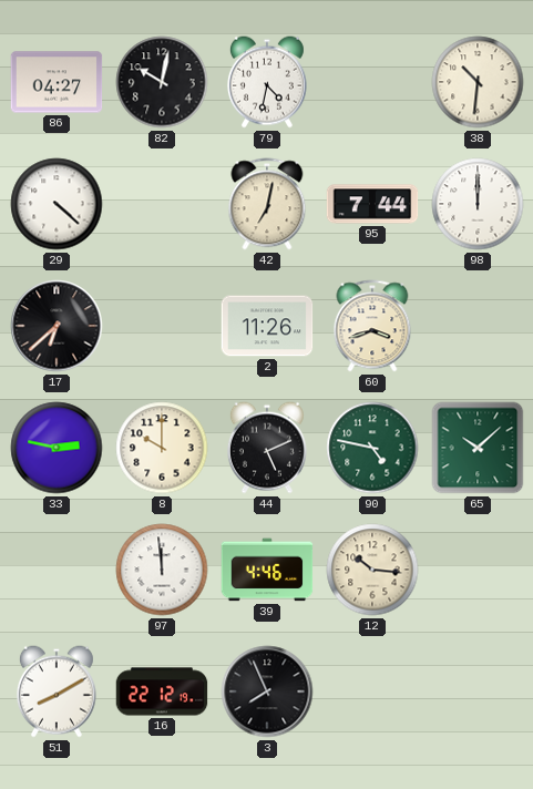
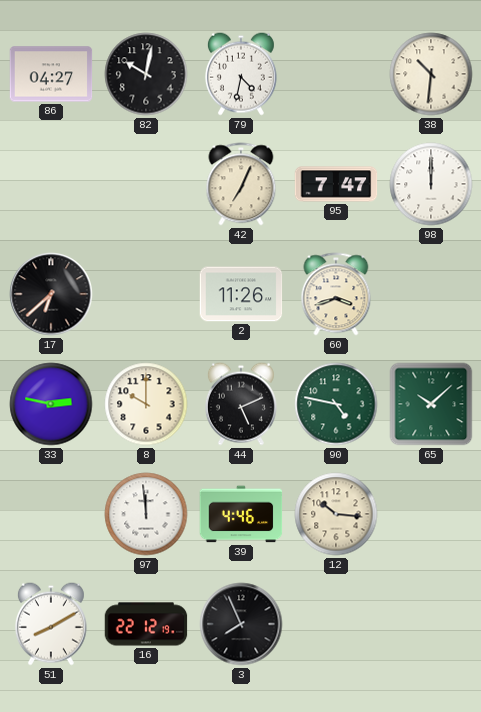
29: 4:22 -> none (57, 204)
42: 7:02 -> 7:04 (241, 184)
95: 7:44 -> 7:47 (336, 184)
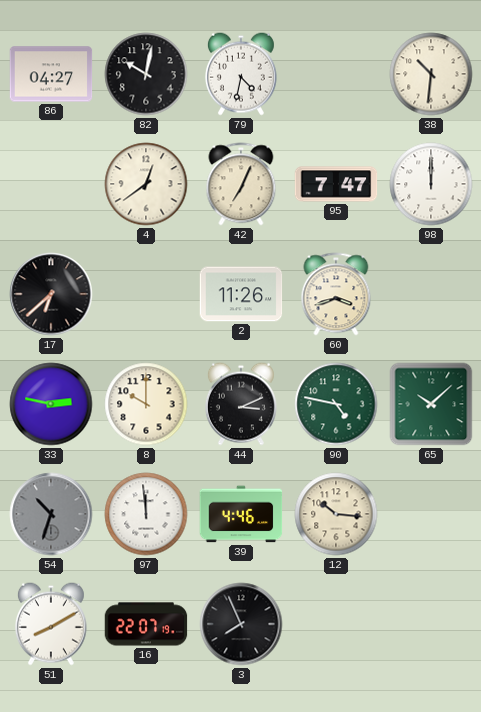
4: none -> 12:39 (146, 184)
44: 5:11 -> 3:11 (241, 404)
54: none -> 10:33 (51, 514)
16: 22:12 -> 22:07 (146, 624)
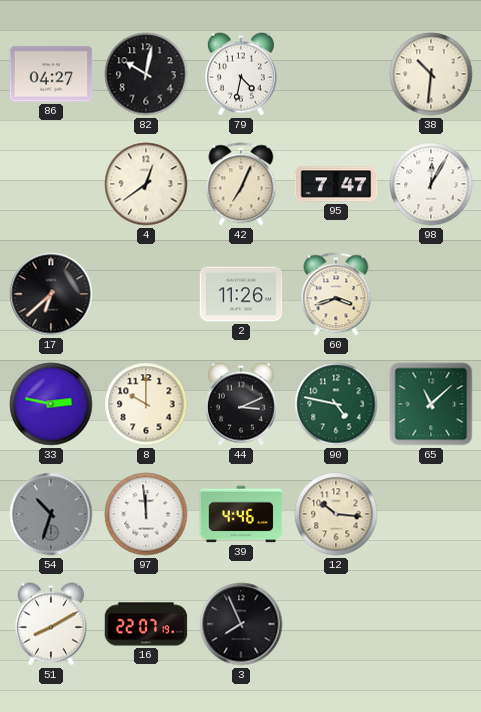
98: 12:00 -> 12:05 (431, 184)
65: 10:08 -> 11:08 (431, 404)
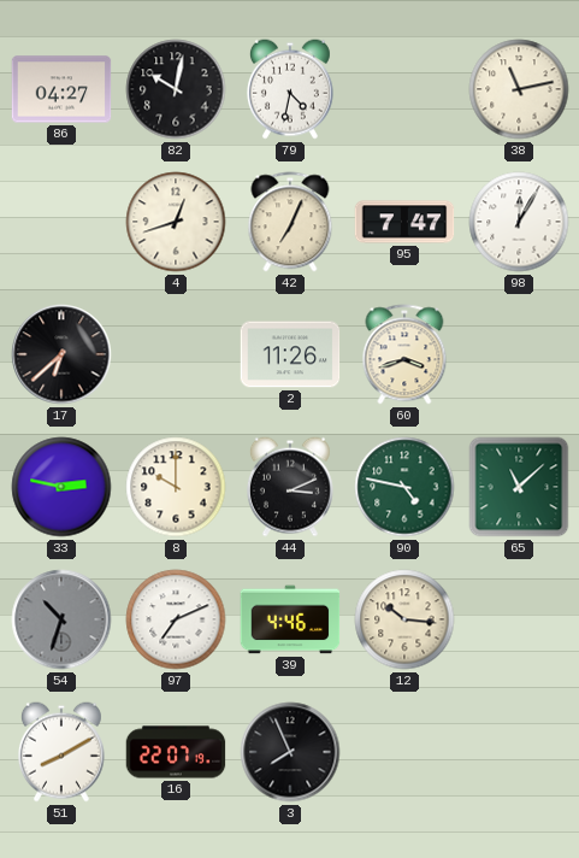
38: 10:31 -> 11:13 (519, 89)
4: 12:39 -> 12:42 (176, 222)
97: 11:59 -> 7:11 (176, 619)
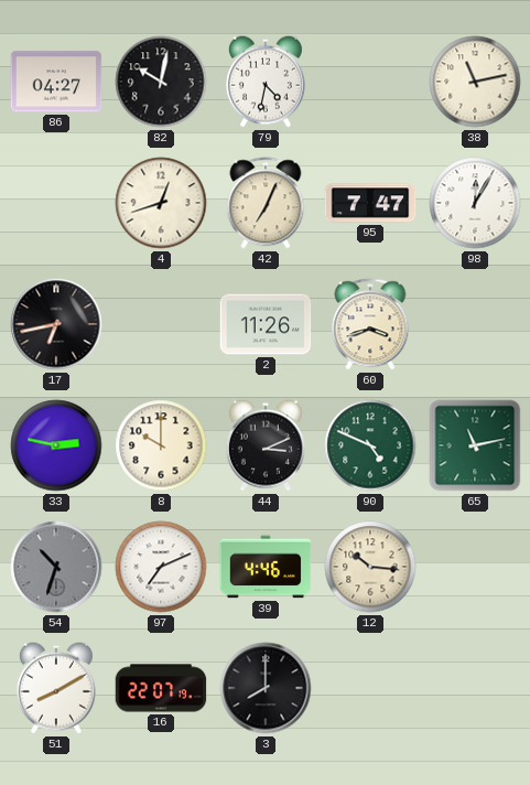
17: 6:38 -> 6:43 (56, 324)
90: 4:47 -> 4:49 (370, 445)
65: 11:08 -> 11:13 (475, 445)
3: 7:56 -> 8:00 (266, 688)
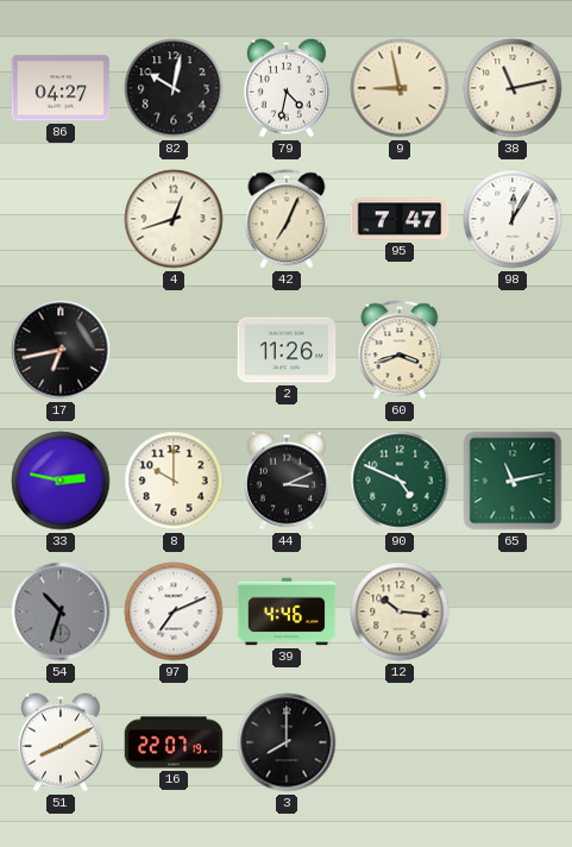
9: none -> 8:58 (400, 88)
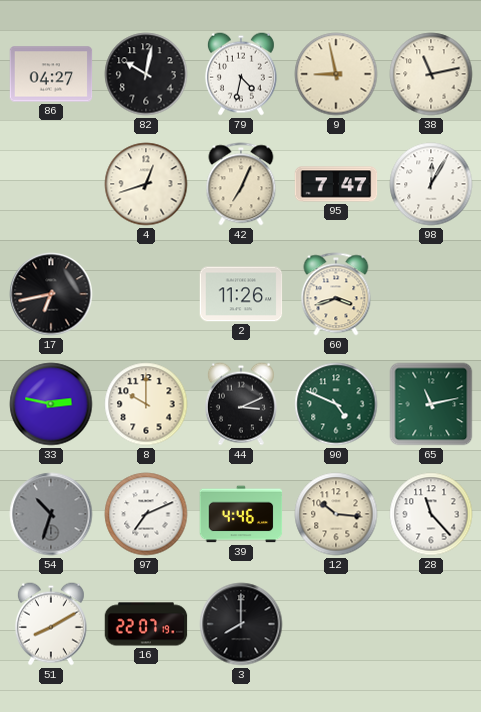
28: none -> 11:23 (431, 514)
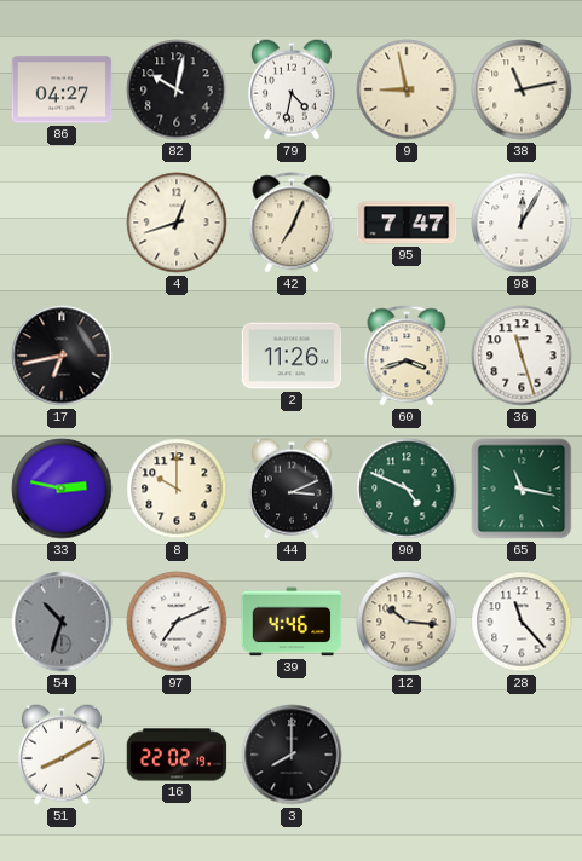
36: none -> 11:27 (522, 356)
65: 11:13 -> 11:17 (522, 489)
16: 22:07 -> 22:02 (177, 755)
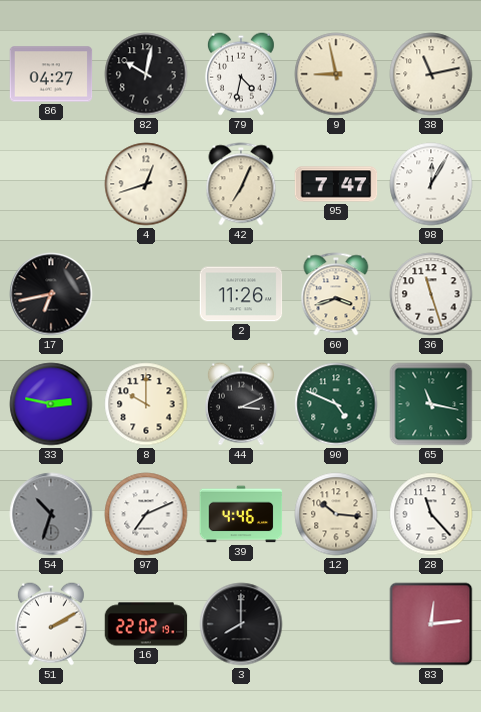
51: 8:10 -> 2:10 (51, 624)
83: none -> 12:14 (431, 624)
